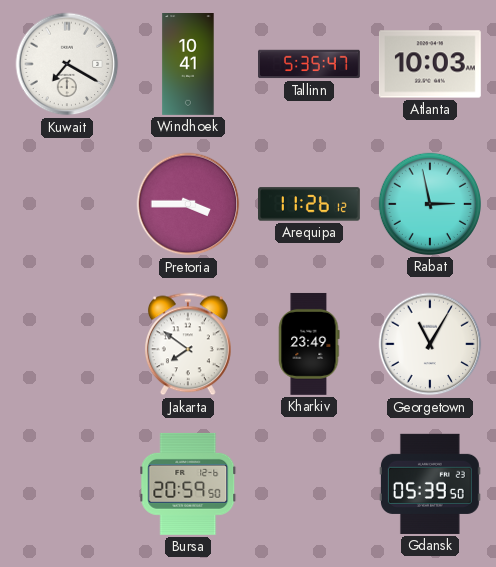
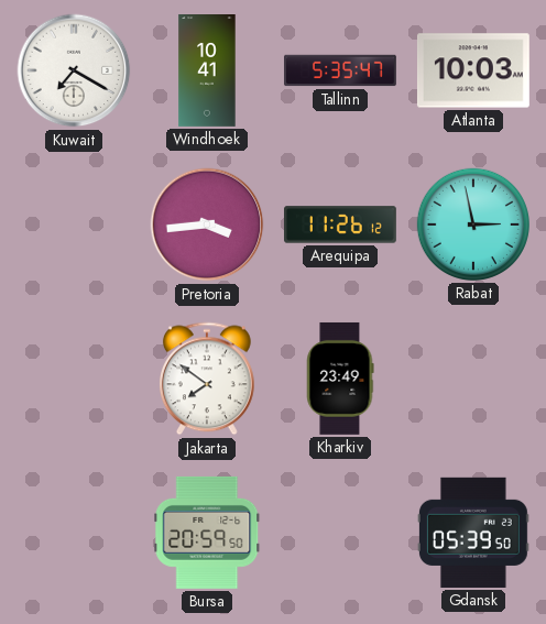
Pretoria: 3:45 -> 3:44 (207, 225)
Georgetown: 11:05 -> none (430, 344)
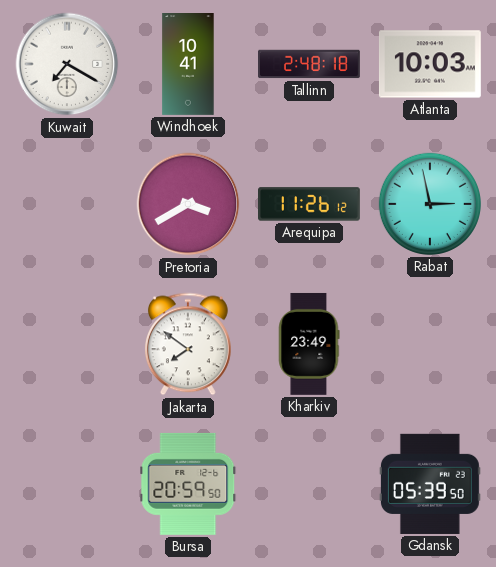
Tallinn: 5:35 -> 2:48 (310, 64)
Pretoria: 3:44 -> 3:40 (188, 204)
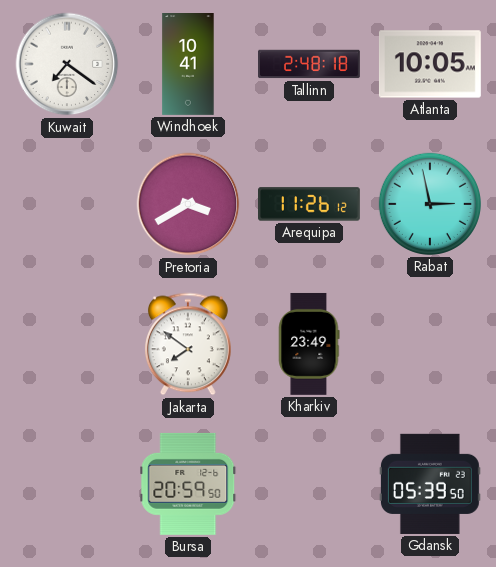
Kuwait: 7:20 -> 7:21 (67, 64)
Atlanta: 10:03 -> 10:05 (430, 64)
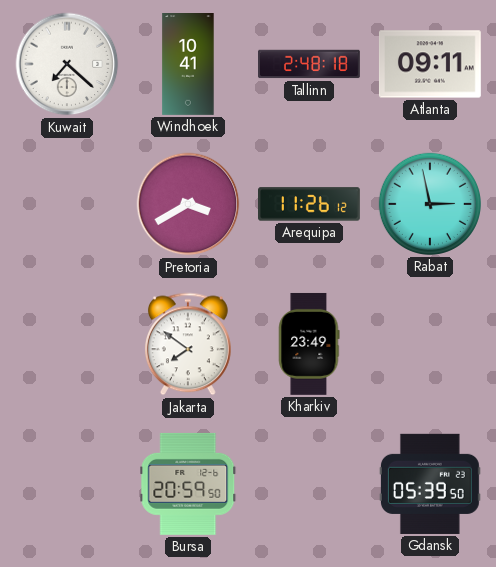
Kuwait: 7:21 -> 7:22 (67, 64)
Atlanta: 10:05 -> 09:11 (430, 64)
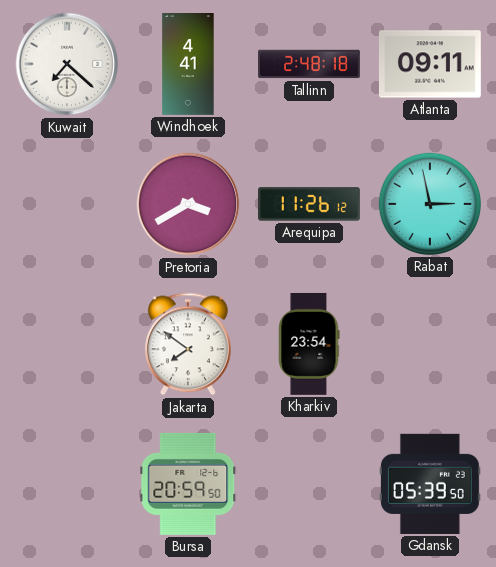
Windhoek: 10:41 -> 4:41 (188, 65)
Kharkiv: 23:49 -> 23:54 (309, 344)
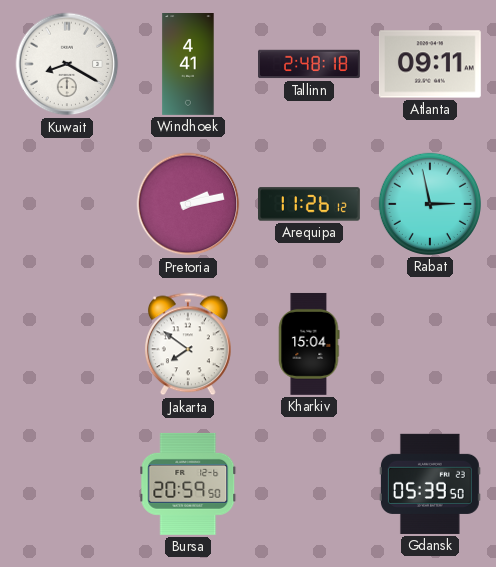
Kuwait: 7:22 -> 8:20 (67, 64)
Pretoria: 3:40 -> 2:13 (188, 204)
Kharkiv: 23:54 -> 15:04 (309, 344)
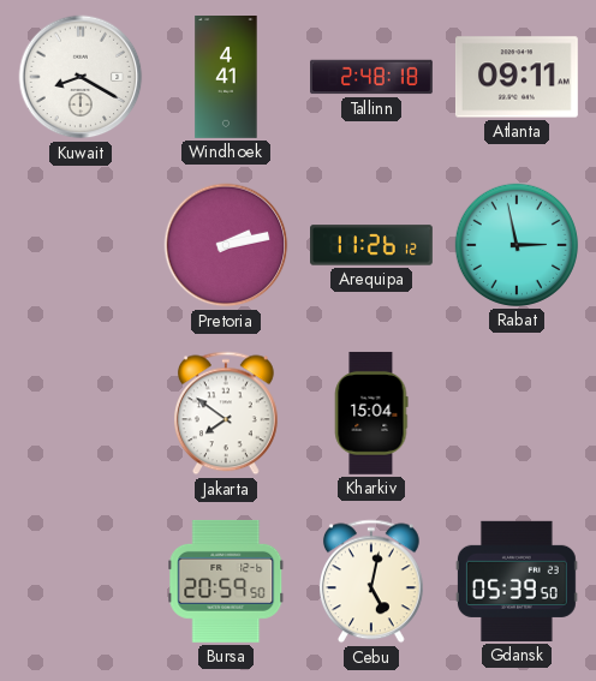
Cebu: none -> 5:02 (371, 581)
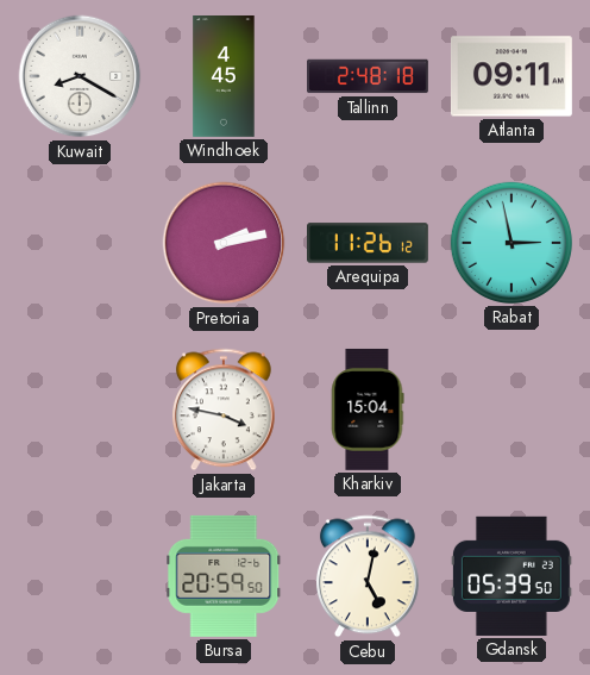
Windhoek: 4:41 -> 4:45 (224, 77)
Jakarta: 7:51 -> 3:47 (224, 410)
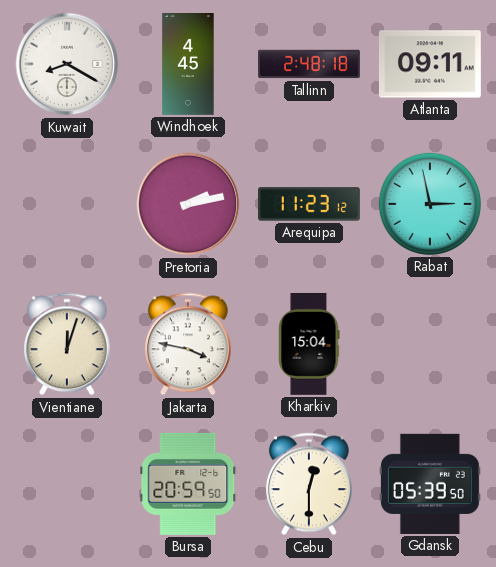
Arequipa: 11:26 -> 11:23 (310, 204)
Vientiane: none -> 12:03 (67, 344)
Cebu: 5:02 -> 12:30 (309, 484)
